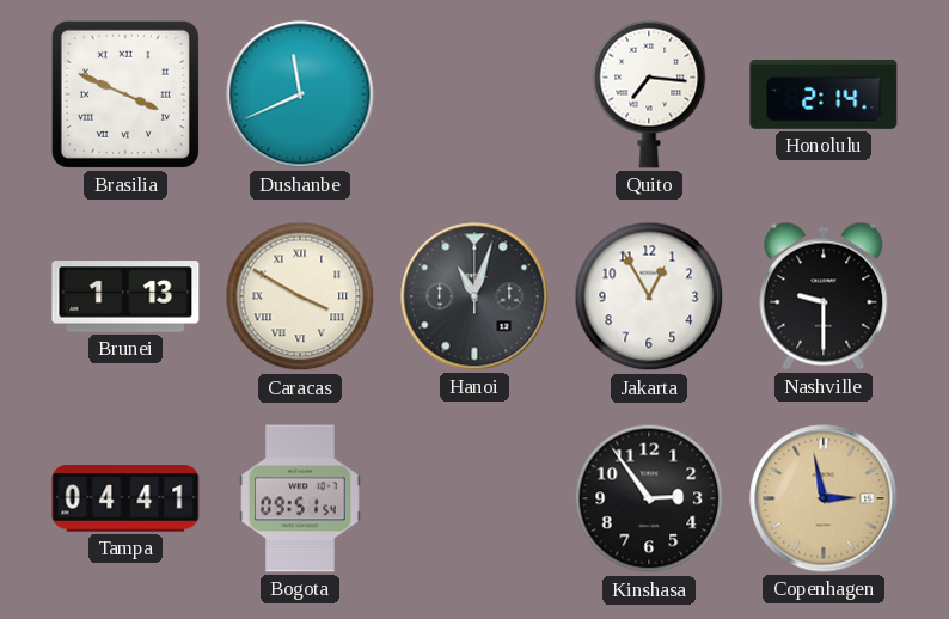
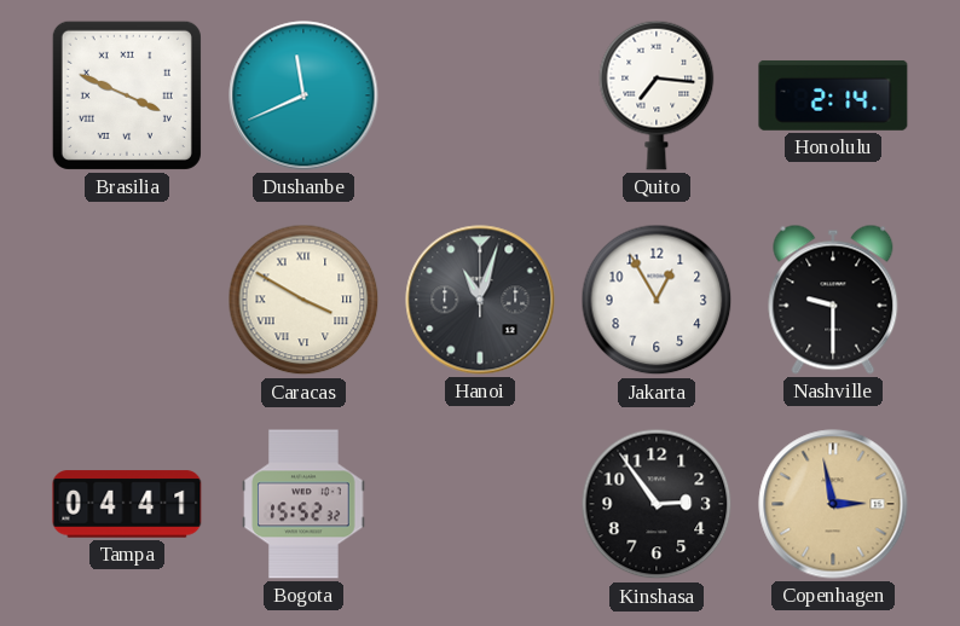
Brunei: 1:13 -> none (125, 296)
Bogota: 09:51 -> 15:52 (303, 504)
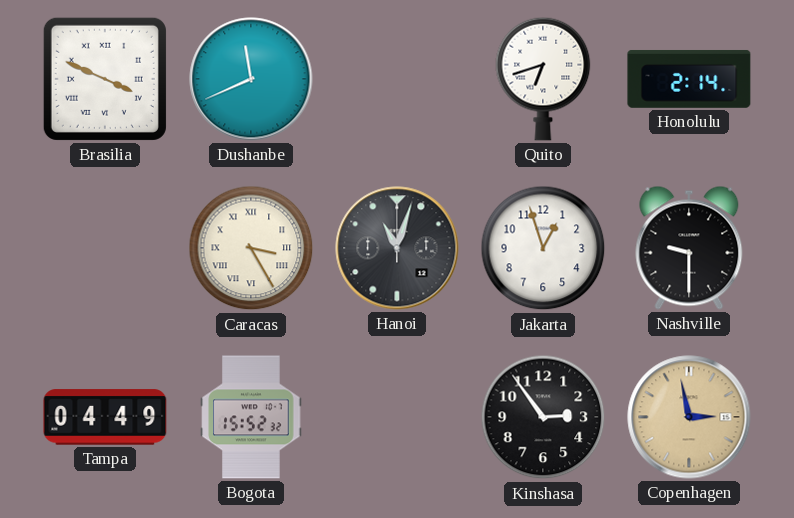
Quito: 7:16 -> 6:42 (543, 79)
Caracas: 3:50 -> 3:25 (251, 248)
Jakarta: 12:55 -> 12:57 (543, 248)
Tampa: 04:41 -> 04:49 (105, 417)
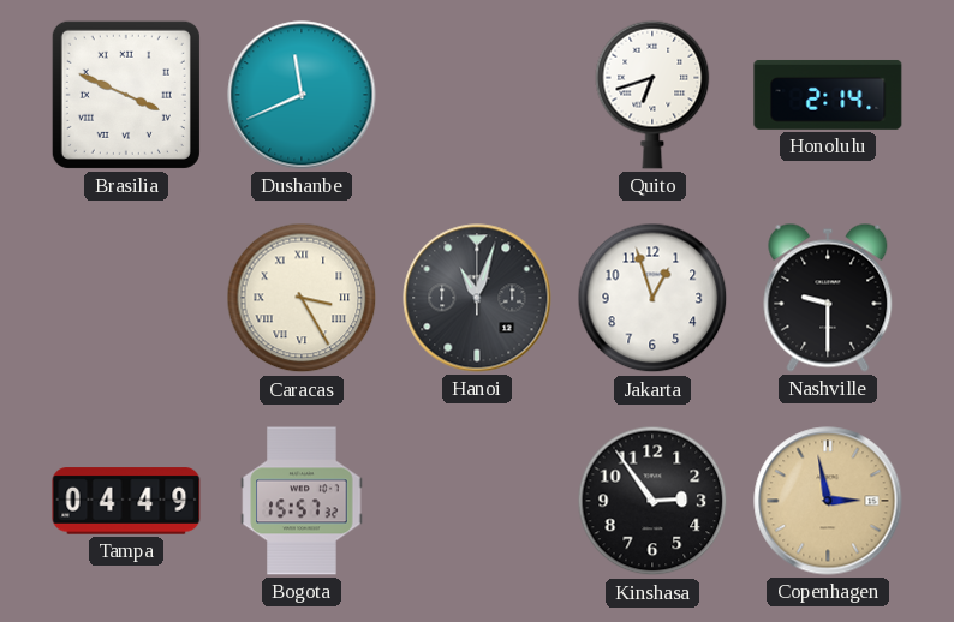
Bogota: 15:52 -> 15:57 (302, 501)
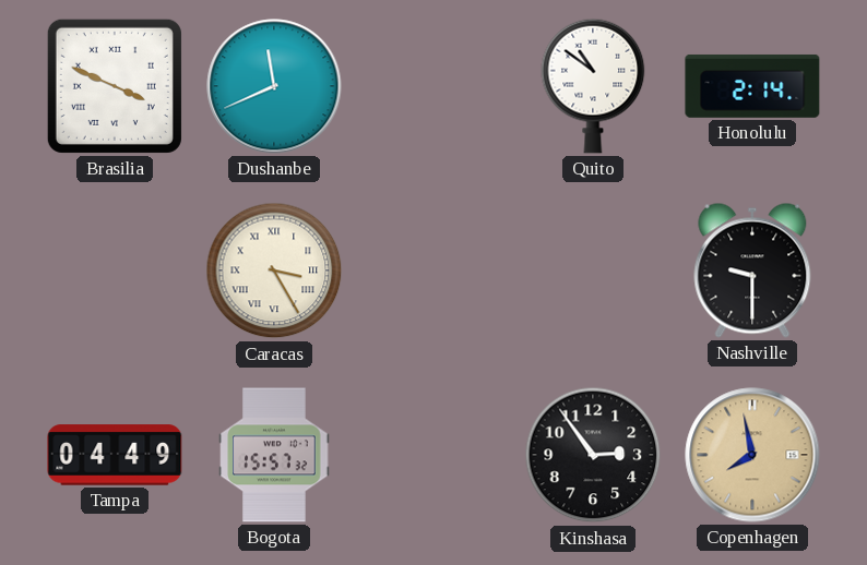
Quito: 6:42 -> 10:51 (593, 86)
Hanoi: 11:03 -> none (477, 298)
Jakarta: 12:57 -> none (652, 298)
Copenhagen: 2:58 -> 7:58 (752, 455)
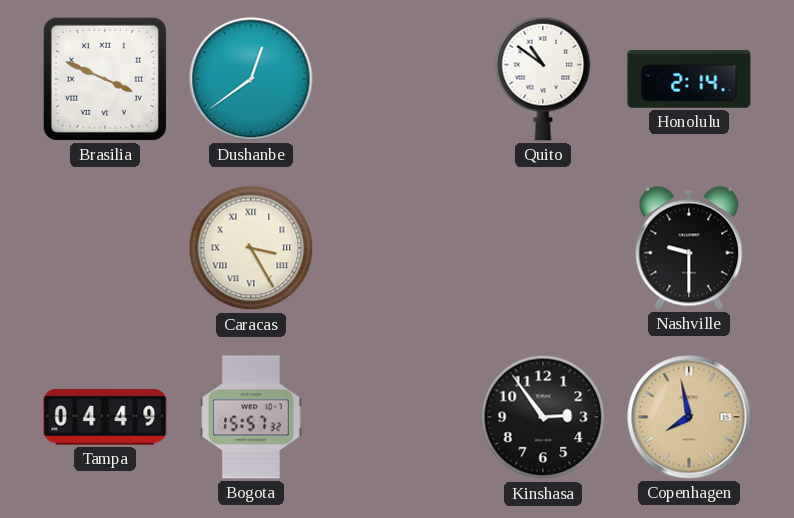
Dushanbe: 11:41 -> 12:39 (251, 79)
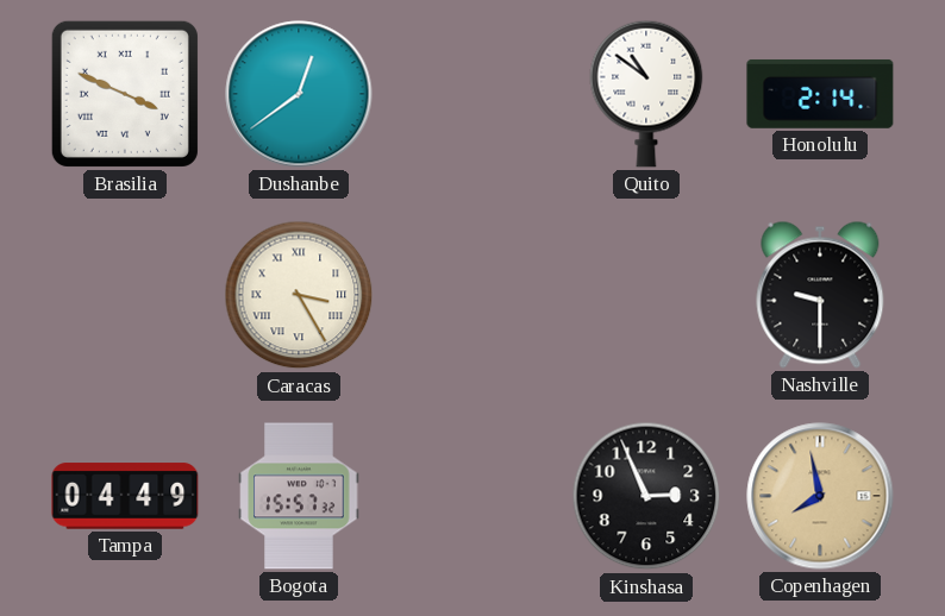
Kinshasa: 2:54 -> 2:56 (646, 496)
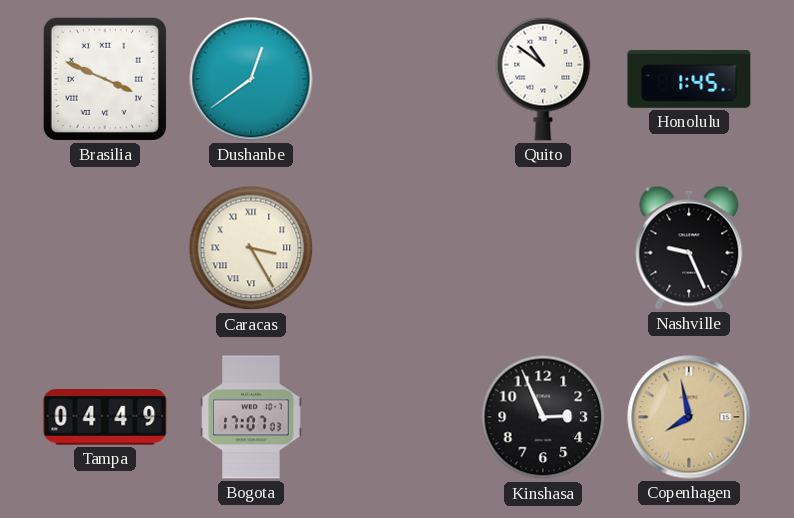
Honolulu: 2:14 -> 1:45 (689, 79)
Nashville: 9:30 -> 9:26 (689, 248)
Bogota: 15:57 -> 17:07 (251, 417)
